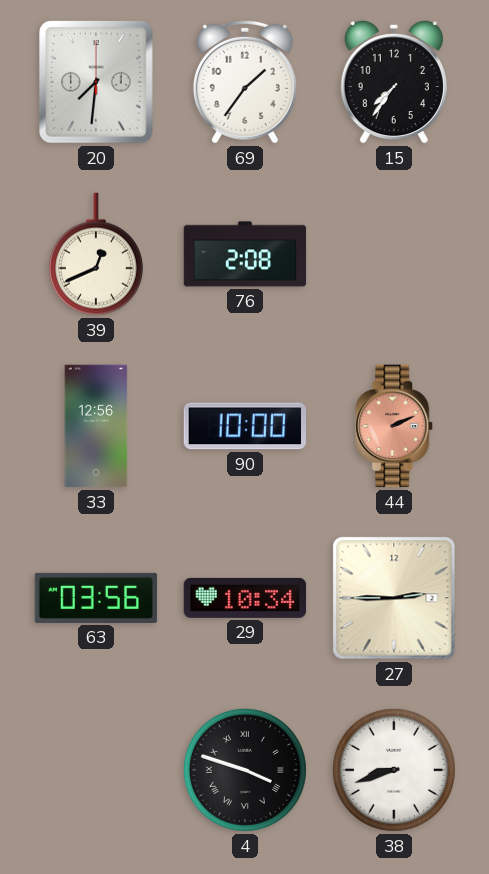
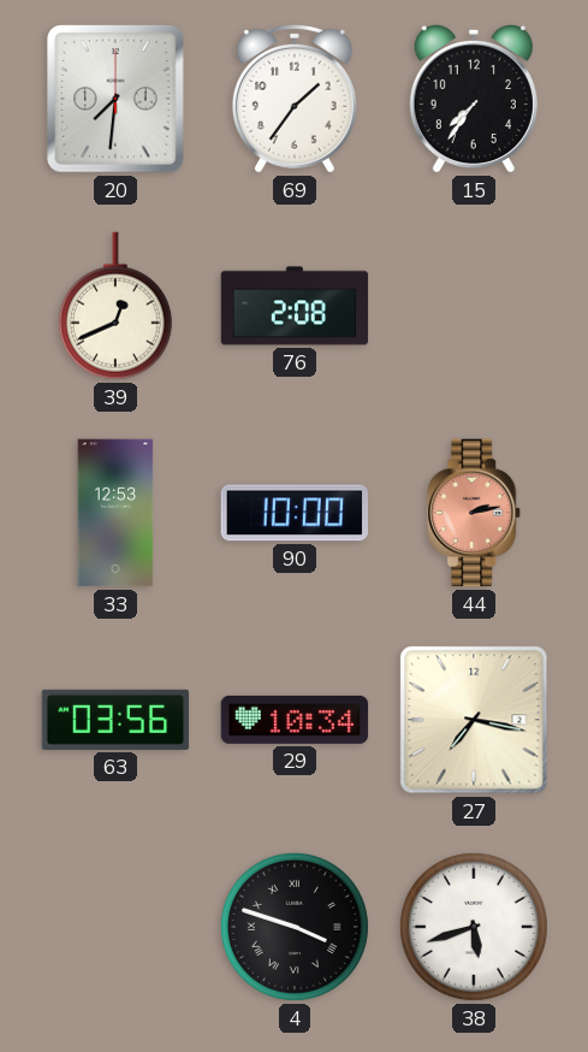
33: 12:56 -> 12:53 (115, 513)
44: 2:11 -> 2:13 (475, 513)
27: 2:45 -> 7:17 (474, 720)
38: 8:42 -> 5:42 (474, 927)
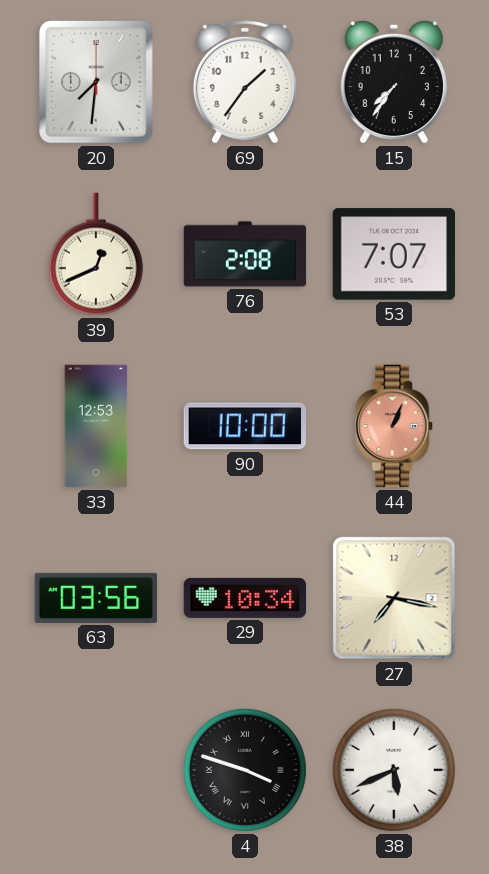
53: none -> 7:07 (393, 254)
44: 2:13 -> 1:04 (395, 426)
38: 5:42 -> 5:41 (394, 770)
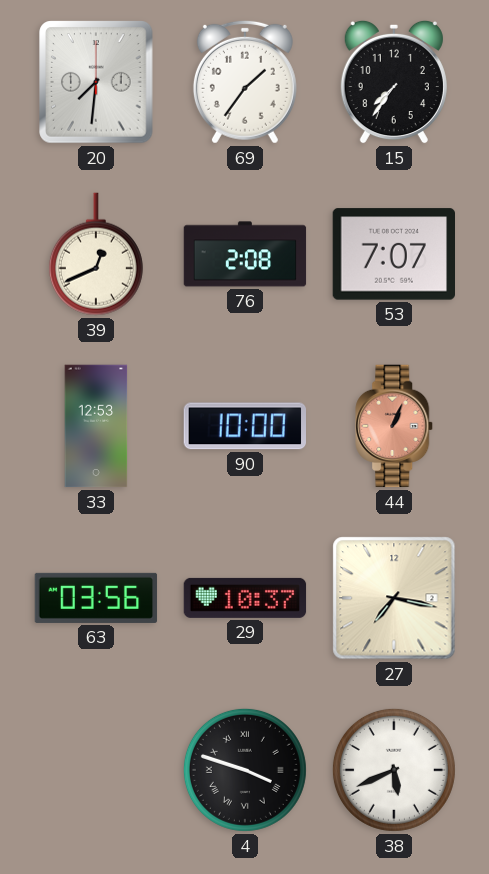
29: 10:34 -> 10:37 (245, 598)
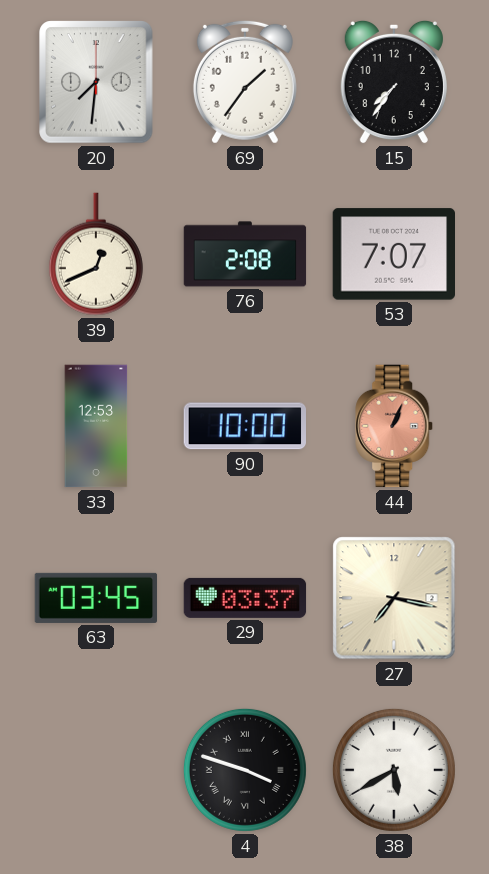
63: 03:56 -> 03:45 (96, 598)
29: 10:37 -> 03:37 (245, 598)
38: 5:41 -> 5:40 (394, 770)
